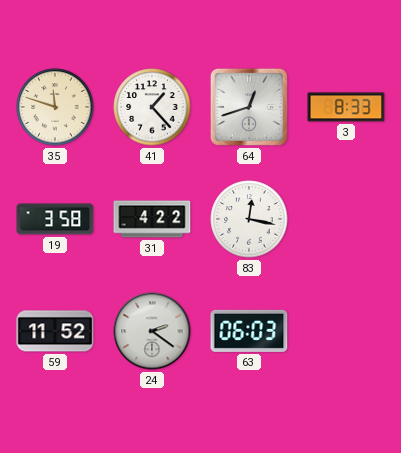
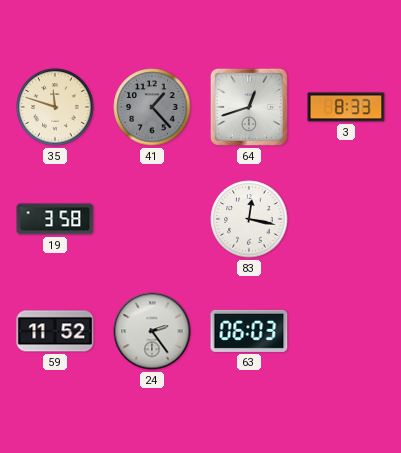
41 dial: white -> grey (152, 107)
31: 4:22 -> none (152, 219)
24: 2:21 -> 2:24 (152, 331)
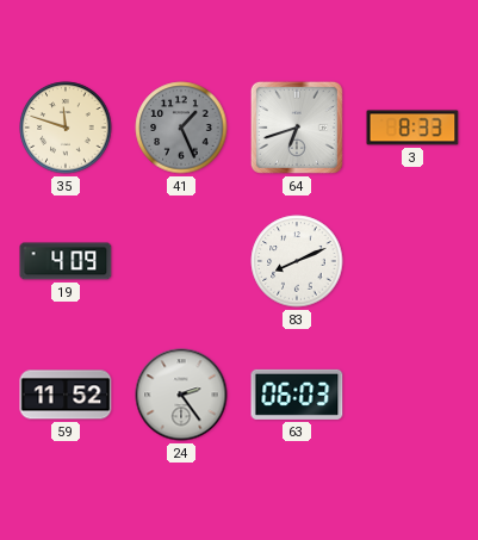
41: 1:23 -> 1:26 (181, 128)
64: 12:42 -> 6:42 (297, 128)
19: 3:58 -> 4:09 (66, 261)
83: 12:17 -> 8:11 (297, 261)
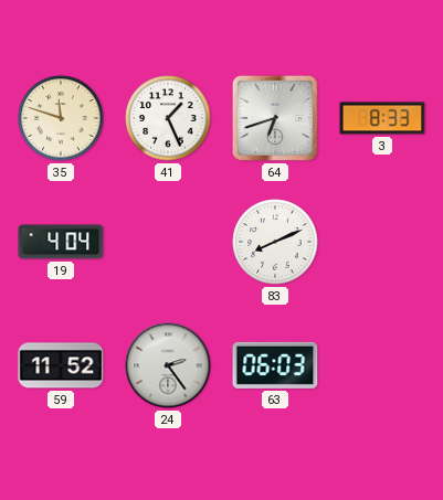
41 dial: grey -> white (168, 118)
19: 4:09 -> 4:04 (61, 242)
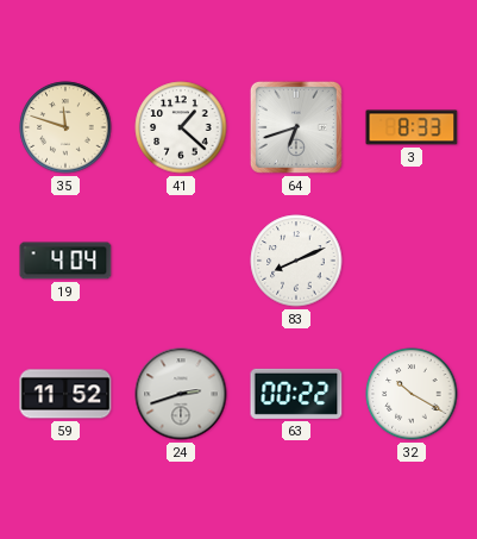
41: 1:26 -> 1:22 (181, 127)
24: 2:24 -> 2:42 (181, 394)
63: 06:03 -> 00:22 (296, 394)
32: none -> 10:20 (412, 394)
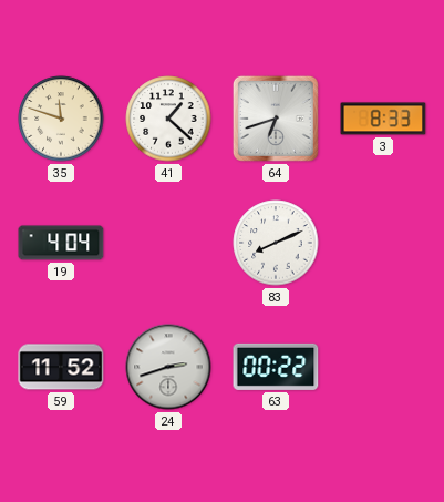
32: 10:20 -> none (412, 394)
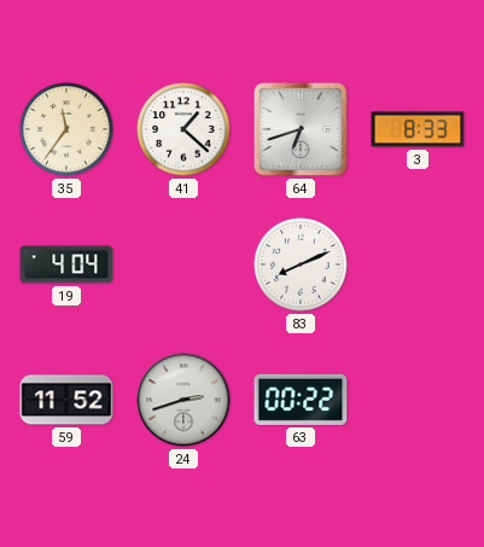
35: 11:48 -> 11:36 (66, 129)
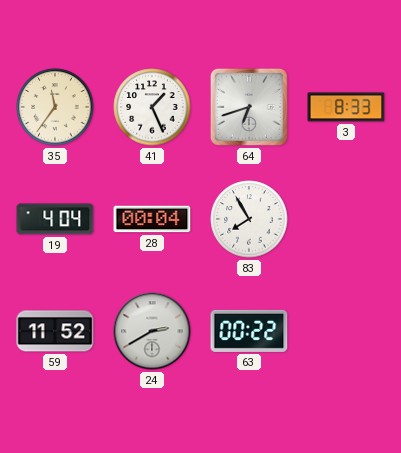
41: 1:22 -> 1:26 (152, 107)
28: none -> 00:04 (152, 219)
83: 8:11 -> 7:55 (249, 219)
24: 2:42 -> 2:40 (152, 331)
